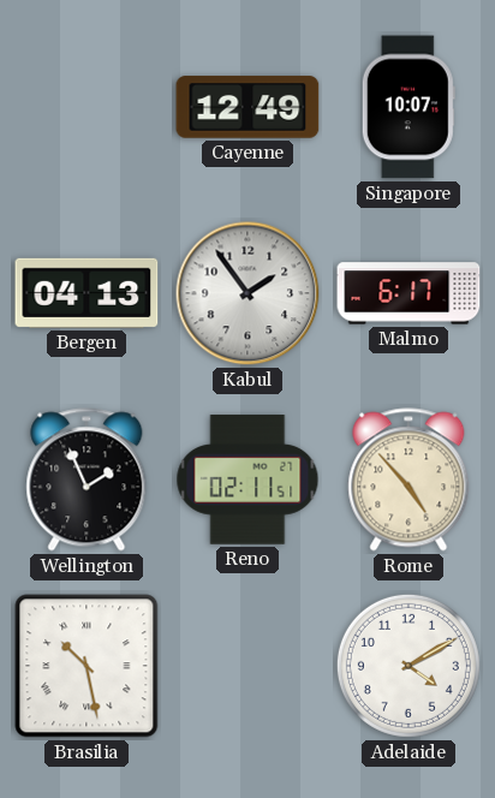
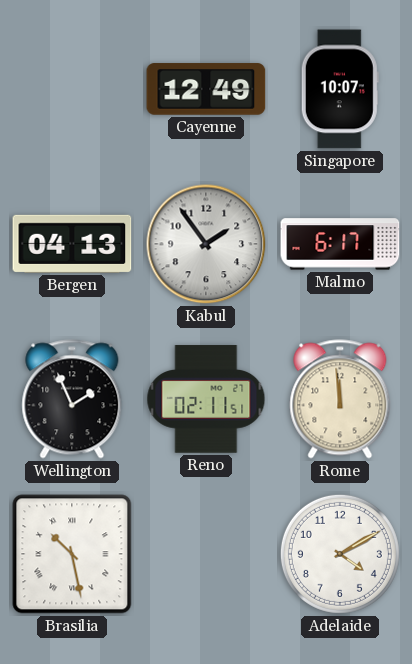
Rome: 4:53 -> 11:59 (340, 399)
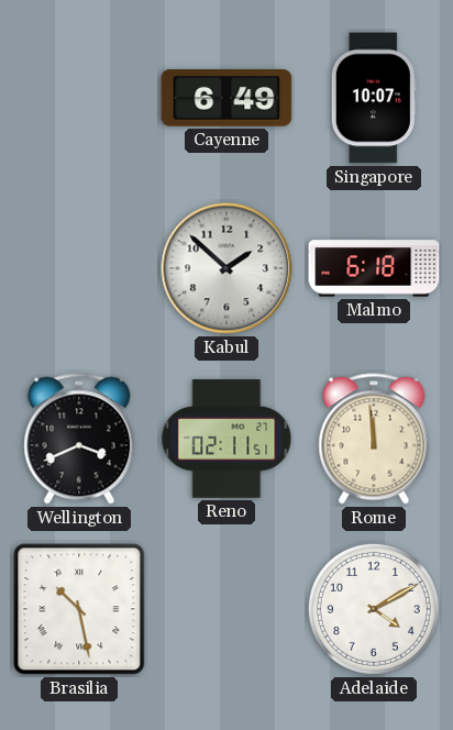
Cayenne: 12:49 -> 6:49 (226, 98)
Bergen: 04:13 -> none (72, 244)
Kabul: 1:54 -> 1:52 (226, 268)
Malmo: 6:17 -> 6:18 (374, 268)
Wellington: 1:56 -> 3:41 (79, 439)
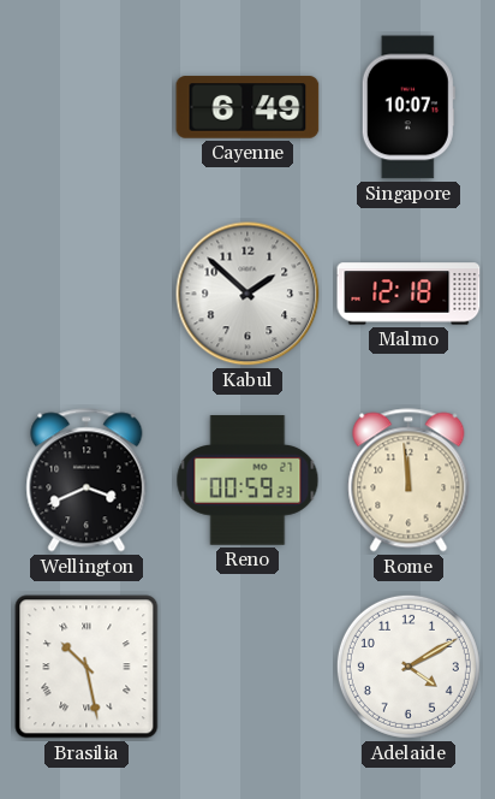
Malmo: 6:18 -> 12:18 (408, 294)
Reno: 02:11 -> 00:59 (247, 480)
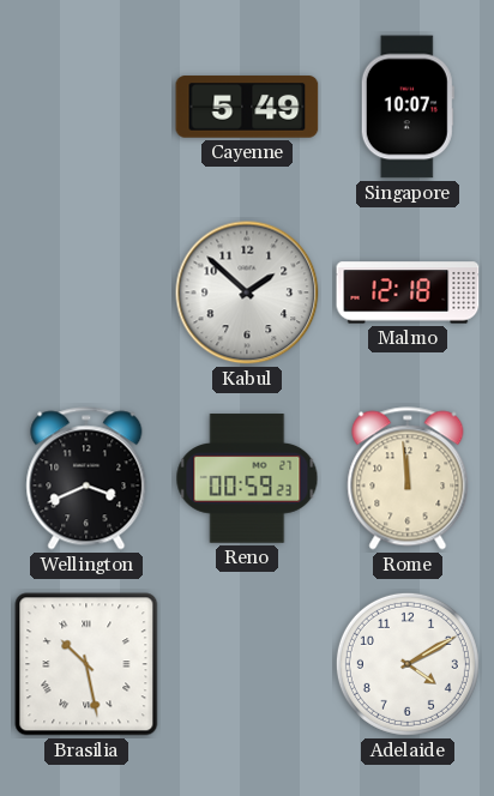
Cayenne: 6:49 -> 5:49 (247, 107)
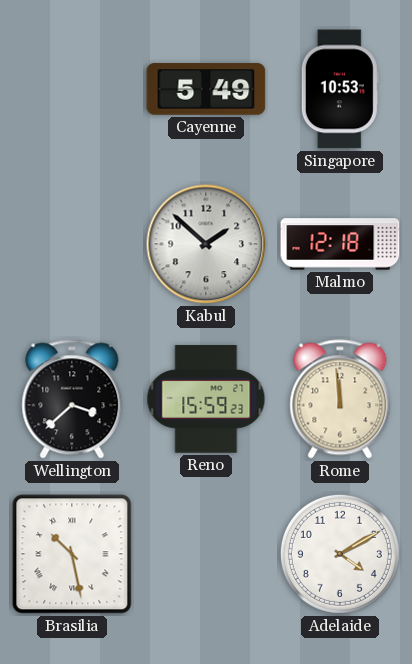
Singapore: 10:07 -> 10:53 (340, 89)
Wellington: 3:41 -> 3:38 (72, 399)
Reno: 00:59 -> 15:59 (206, 399)
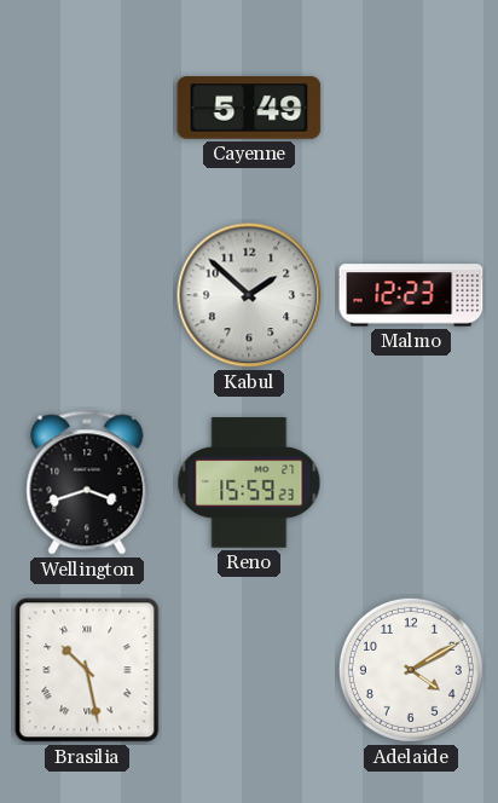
Singapore: 10:53 -> none (340, 89)
Malmo: 12:18 -> 12:23 (411, 295)
Wellington: 3:38 -> 3:42 (87, 483)
Rome: 11:59 -> none (340, 399)
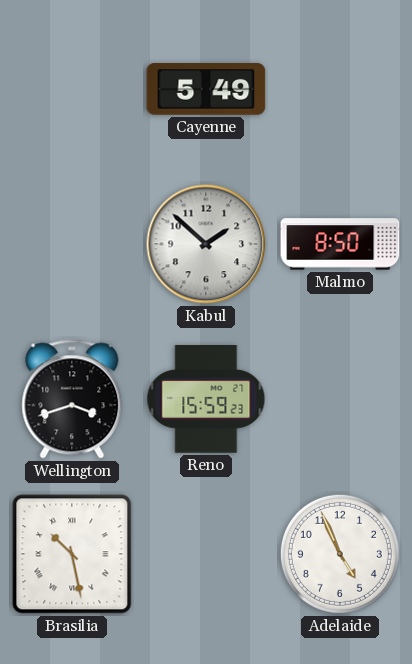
Malmo: 12:23 -> 8:50 (340, 244)
Adelaide: 4:10 -> 4:56 (340, 554)
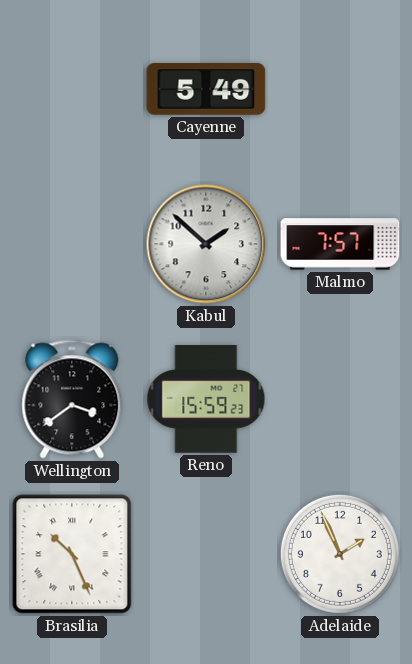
Malmo: 8:50 -> 7:57 (340, 244)
Wellington: 3:42 -> 3:39 (72, 399)
Brasilia: 10:28 -> 10:26 (72, 554)
Adelaide: 4:56 -> 1:56 (340, 554)
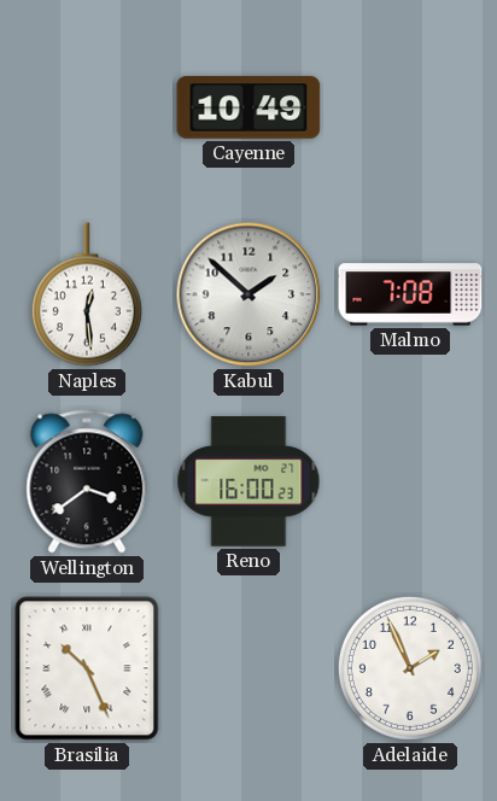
Cayenne: 5:49 -> 10:49 (248, 107)
Naples: none -> 12:29 (87, 294)
Malmo: 7:57 -> 7:08 (410, 294)
Reno: 15:59 -> 16:00 (248, 481)
